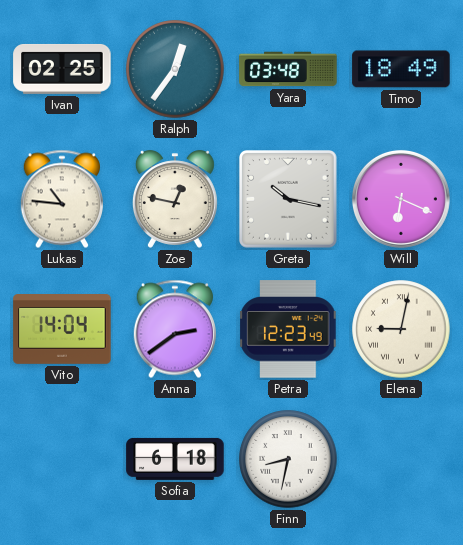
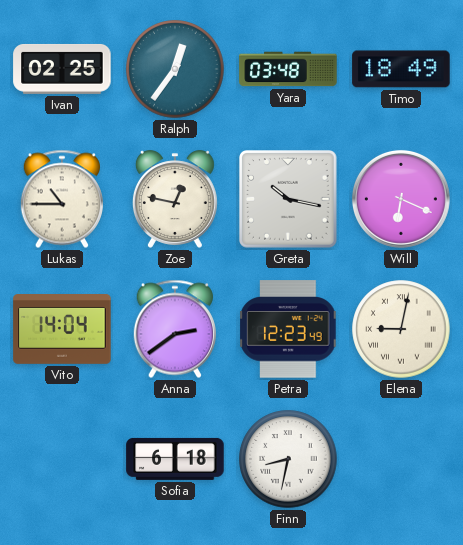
Lukas: 10:46 -> 10:45 (62, 199)
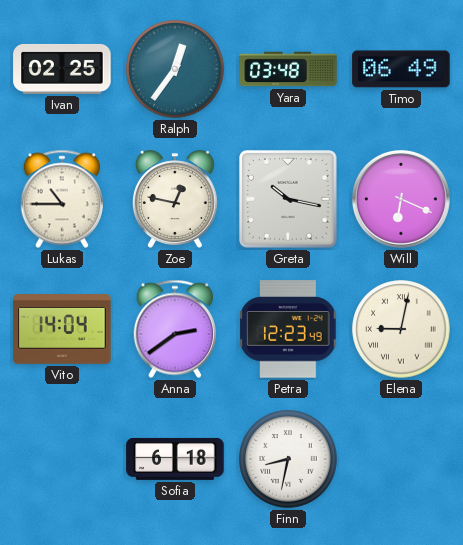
Timo: 18:49 -> 06:49 (401, 69)
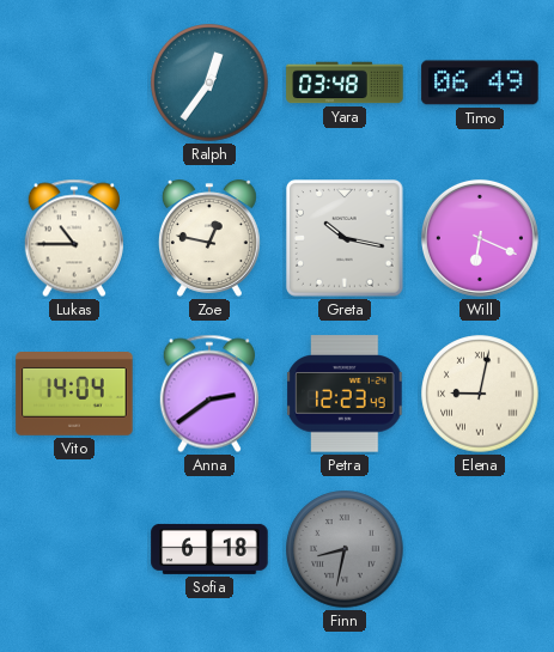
Ivan: 02:25 -> none (62, 69)
Finn dial: white -> grey (345, 549)
